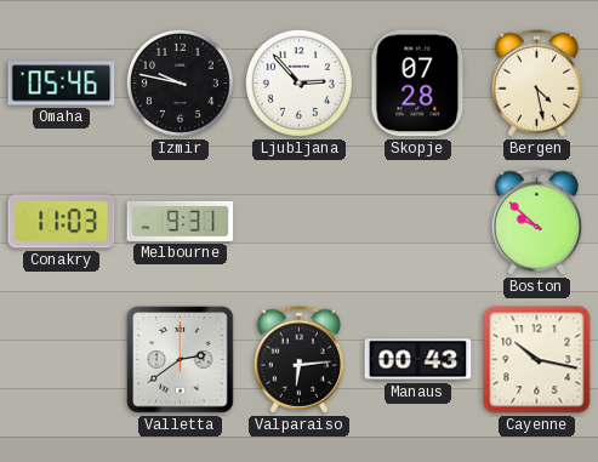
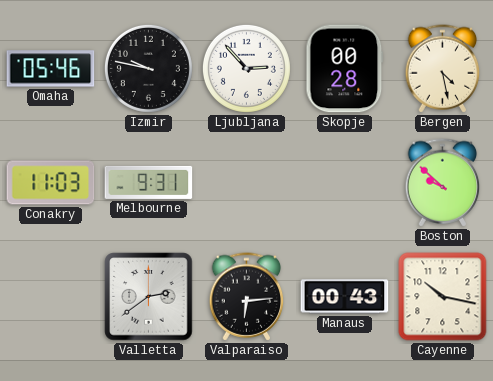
Skopje: 07:28 -> 00:28 (345, 69)
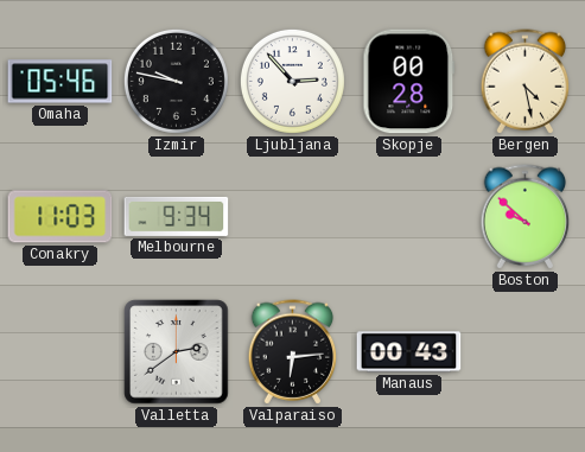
Melbourne: 9:31 -> 9:34 (177, 216)
Cayenne: 10:17 -> none (443, 297)
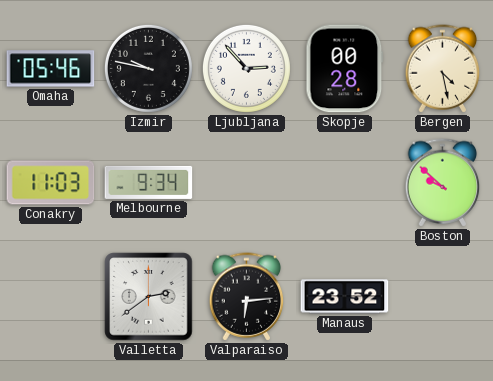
Manaus: 00:43 -> 23:52 (345, 297)
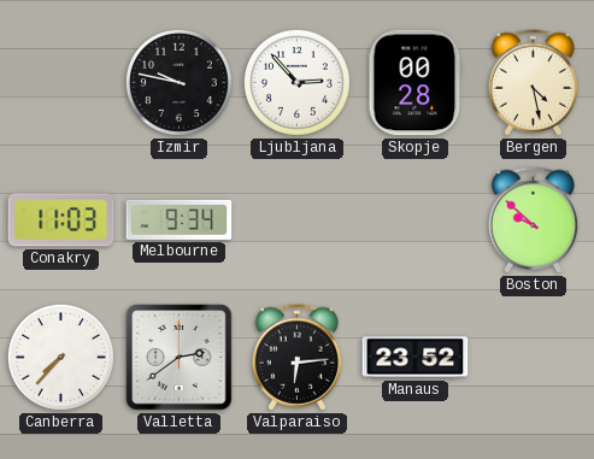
Omaha: 05:46 -> none (51, 69)
Canberra: none -> 7:37 (60, 357)
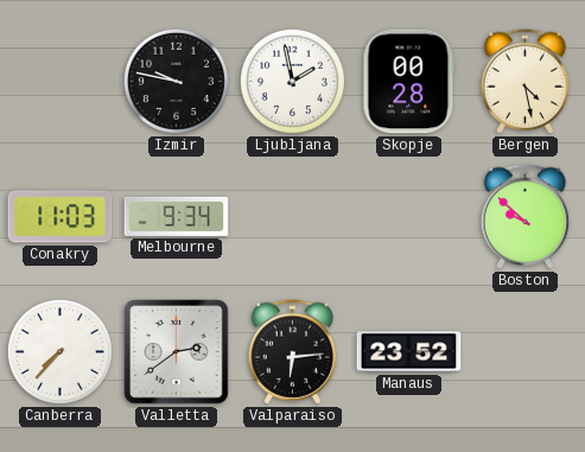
Ljubljana: 2:53 -> 1:58 (292, 81)
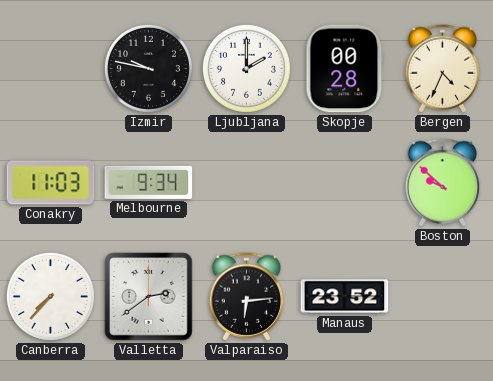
Ljubljana: 1:58 -> 2:00 (246, 68)
Bergen: 4:28 -> 4:34 (443, 69)
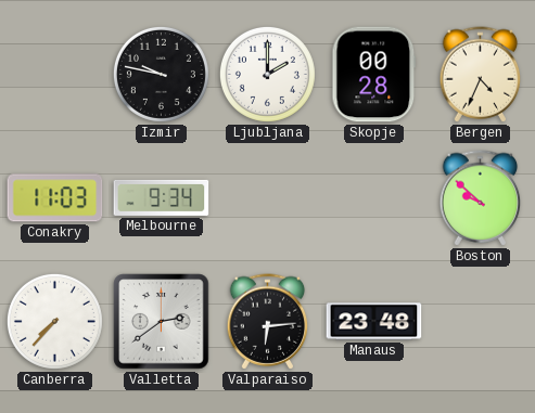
Manaus: 23:52 -> 23:48 (374, 322)
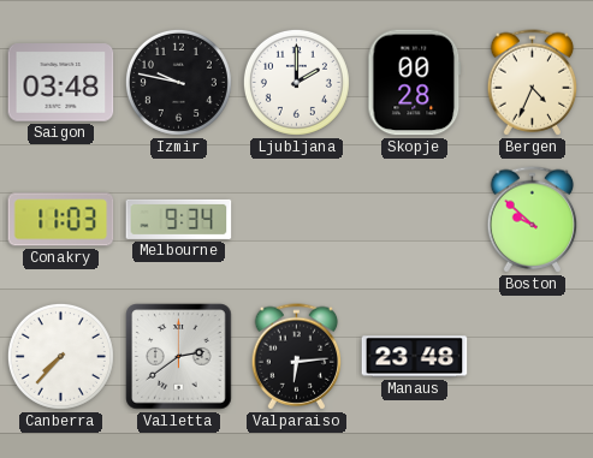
Saigon: none -> 03:48 (61, 83)
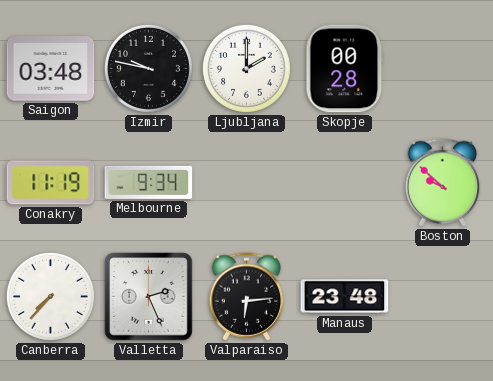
Bergen: 4:34 -> none (533, 83)
Conakry: 11:03 -> 11:19 (51, 183)
Valletta: 2:39 -> 2:26 (149, 297)
